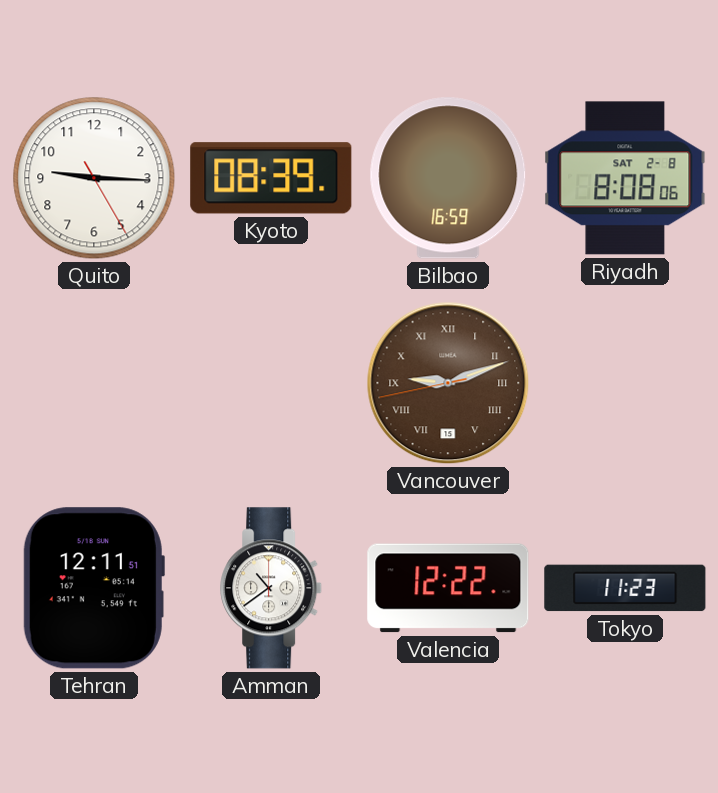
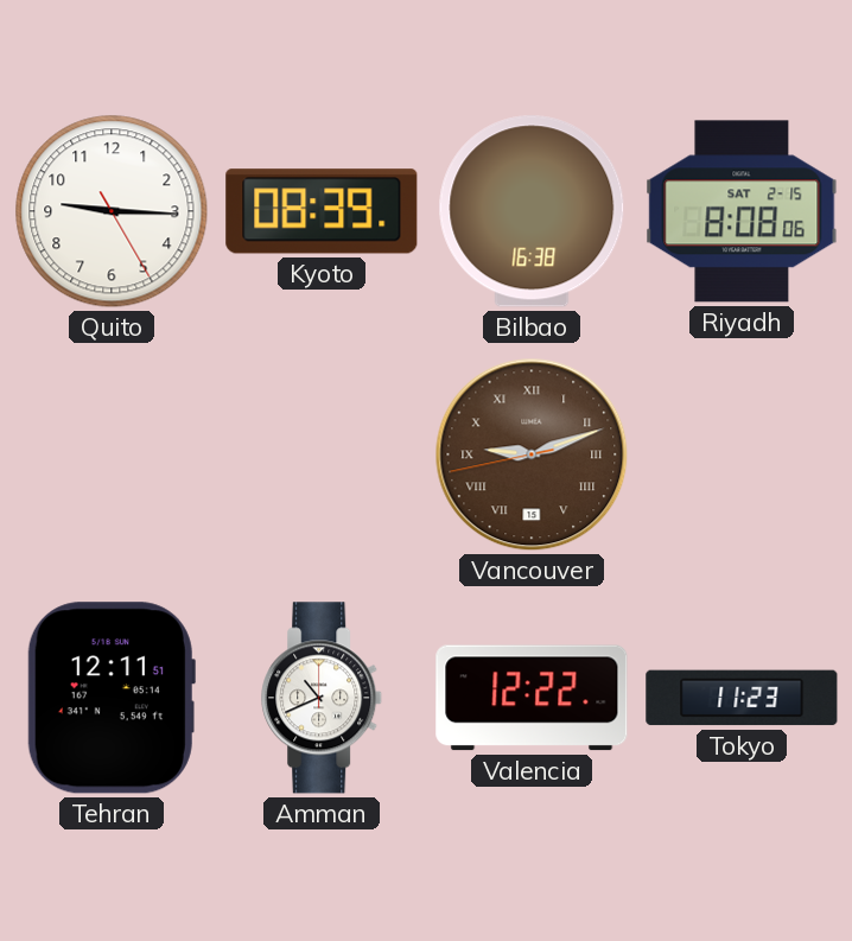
Bilbao: 16:59 -> 16:38 (532, 211)
Riyadh date: SAT 2-8 -> SAT 2-15 (742, 211)
Amman: 10:39 -> 10:41 (323, 698)
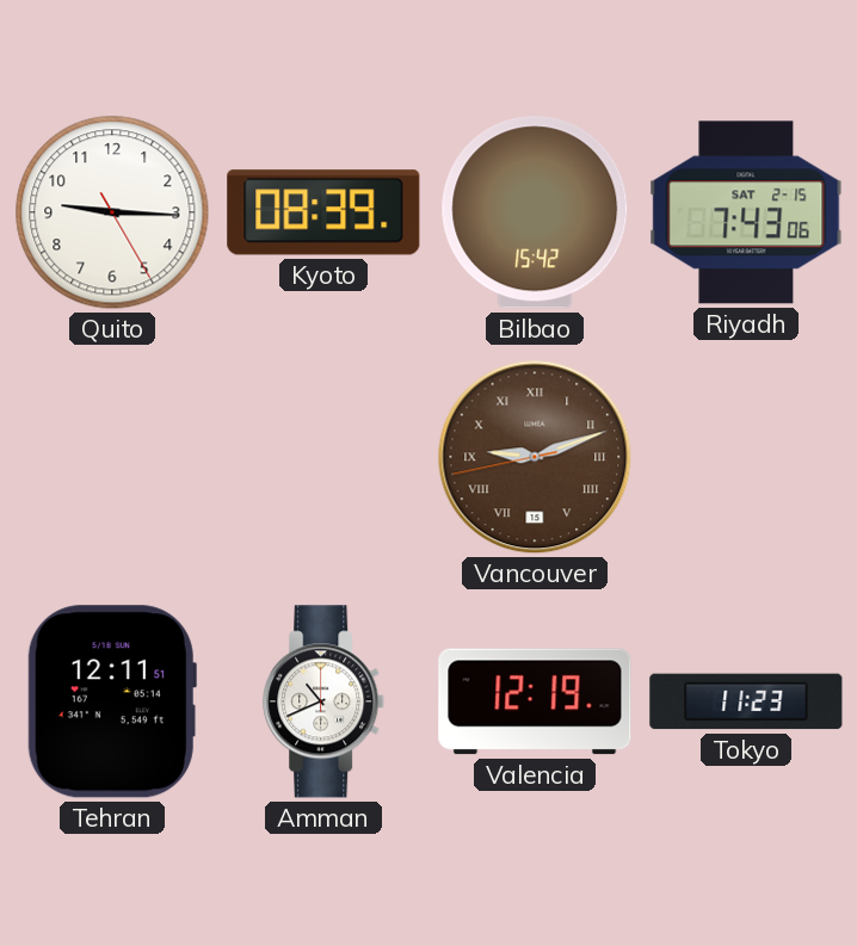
Bilbao: 16:38 -> 15:42 (535, 212)
Riyadh: 8:08 -> 7:43 (746, 212)
Valencia: 12:22 -> 12:19 (535, 701)
